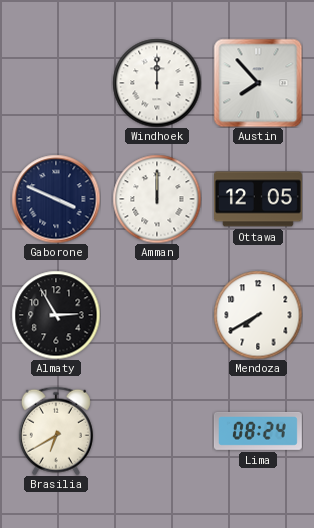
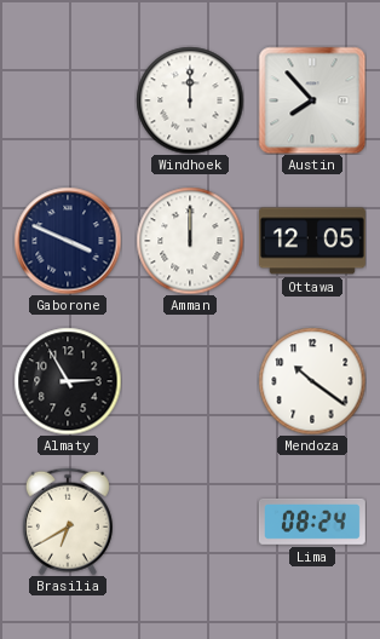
Mendoza: 7:40 -> 10:21 (312, 381)
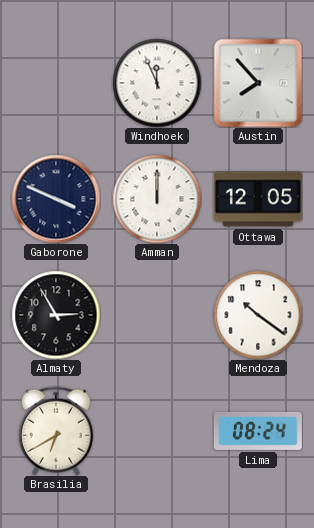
Windhoek: 12:00 -> 11:56 (157, 83)
